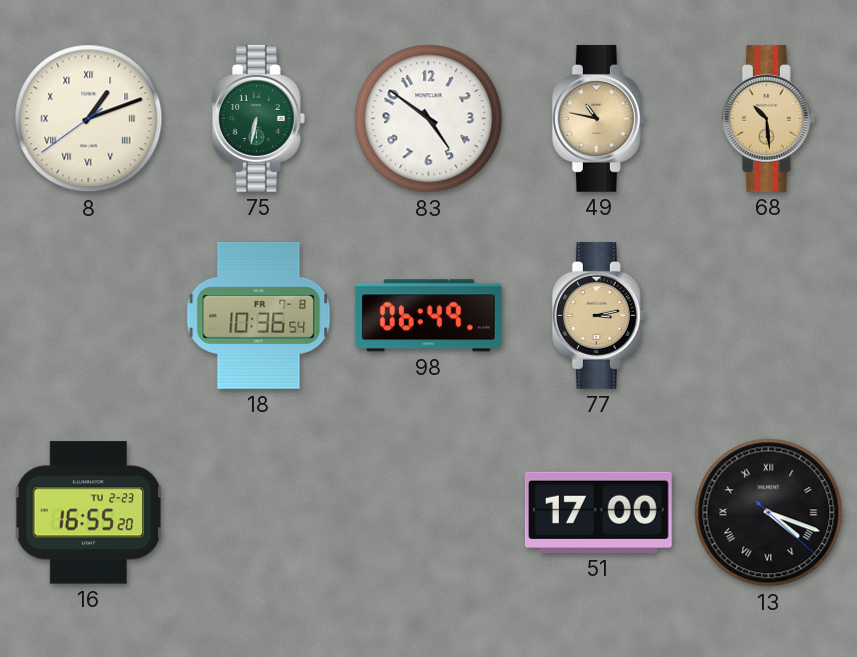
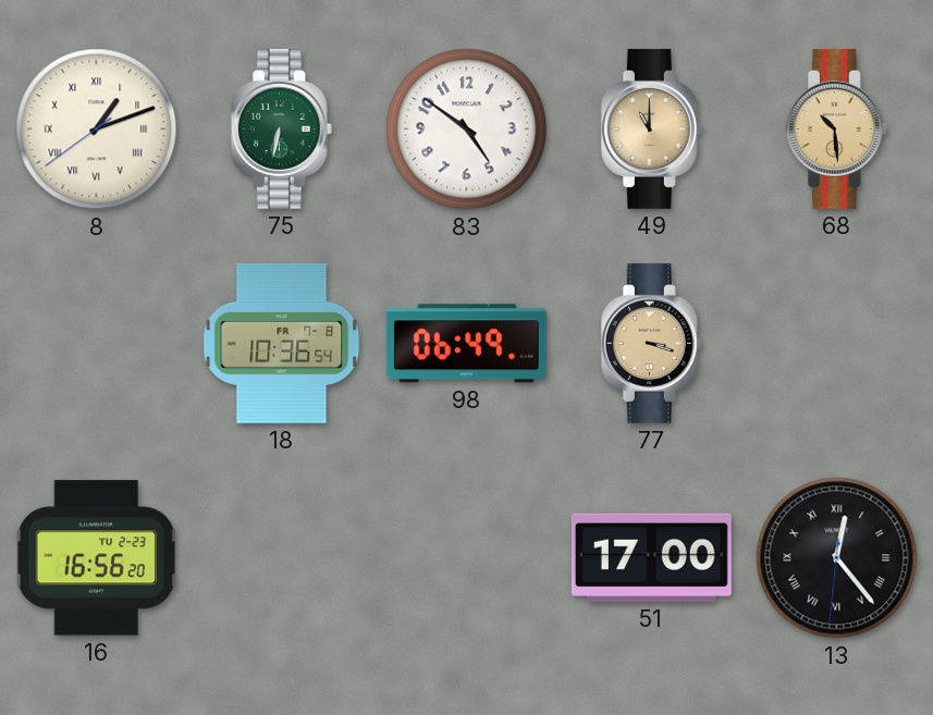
49: 10:47 -> 11:00 (651, 128)
77: 3:13 -> 3:18 (651, 343)
16: 16:55 -> 16:56 (97, 558)
13: 4:18 -> 12:23 (837, 558)
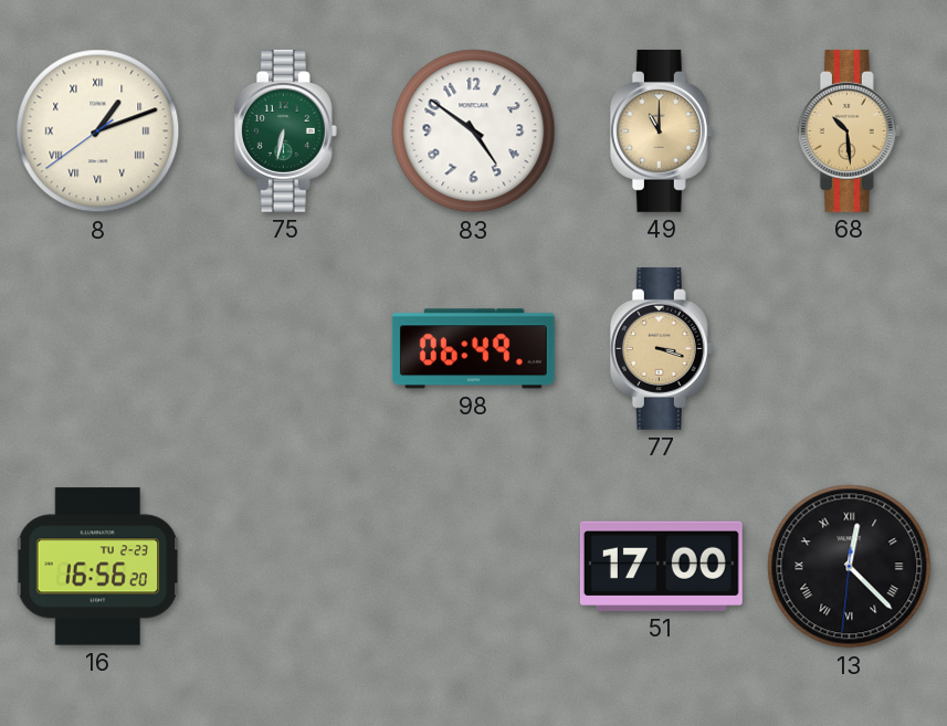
18: 10:36 -> none (282, 343)
13: 12:23 -> 12:22 (850, 567)
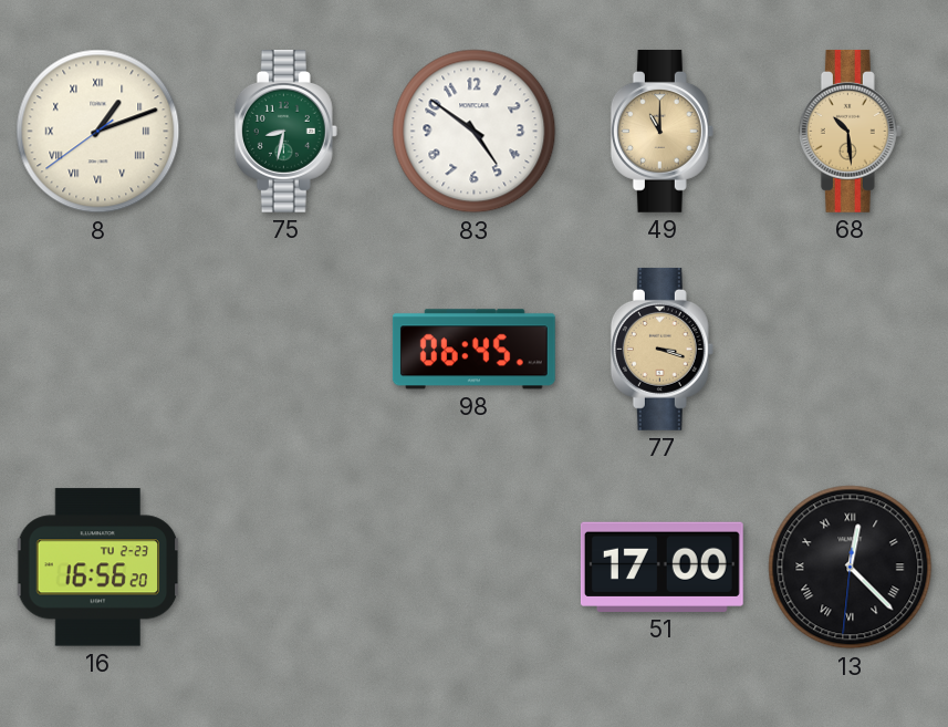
75: 6:32 -> 8:32 (285, 131)
98: 06:49 -> 06:45 (473, 350)
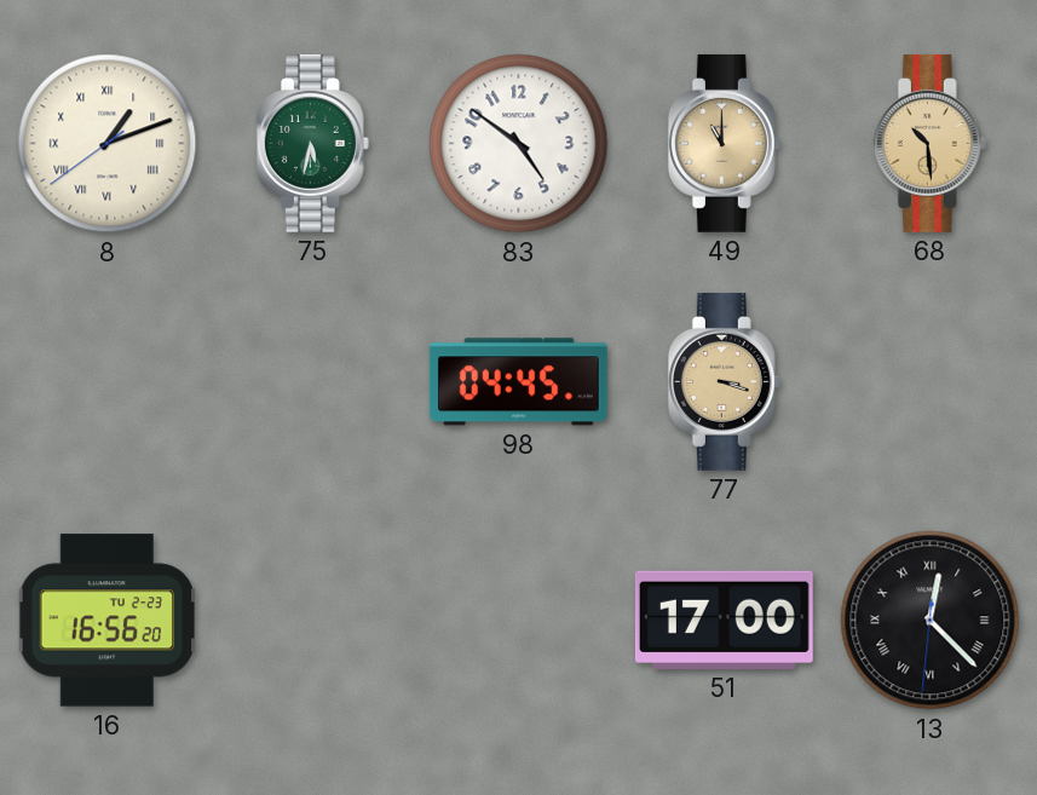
75: 8:32 -> 5:32 (312, 143)
98: 06:45 -> 04:45 (518, 382)
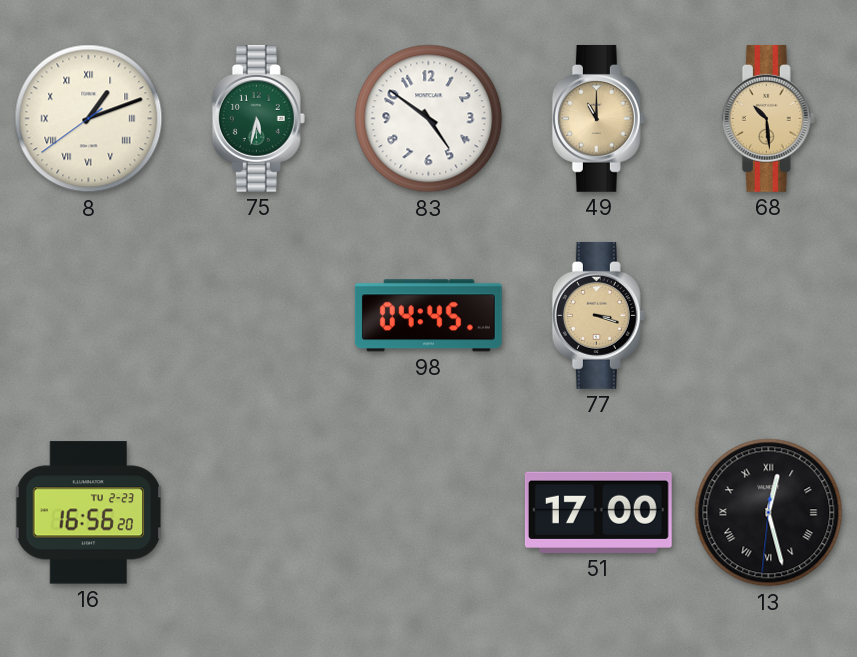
13: 12:22 -> 12:27 (769, 513)
